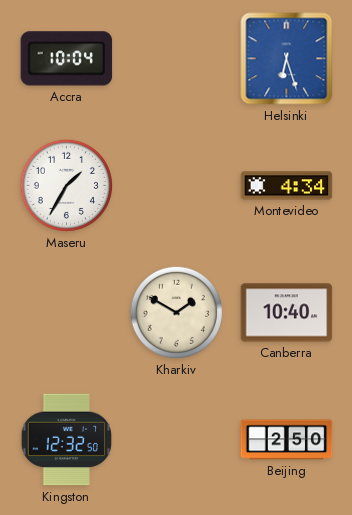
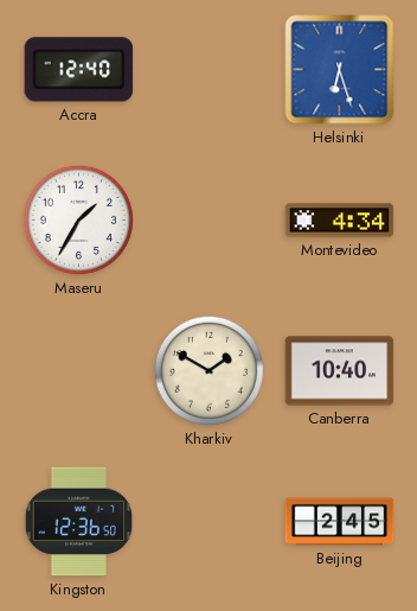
Accra: 10:04 -> 12:40 (79, 70)
Kingston: 12:32 -> 12:36 (79, 522)
Beijing: 2:50 -> 2:45 (340, 522)
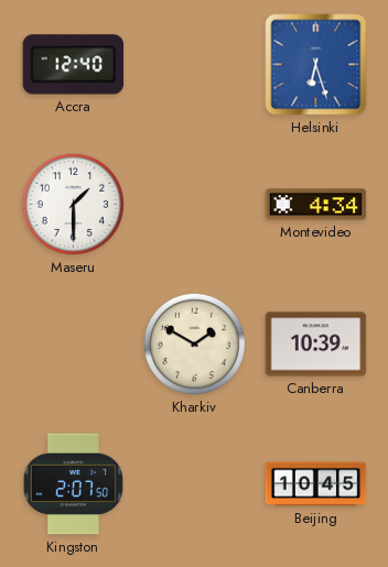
Maseru: 1:35 -> 1:30 (73, 204)
Canberra: 10:40 -> 10:39 (316, 345)
Kingston: 12:36 -> 2:07 (74, 484)
Beijing: 2:45 -> 10:45 (316, 484)
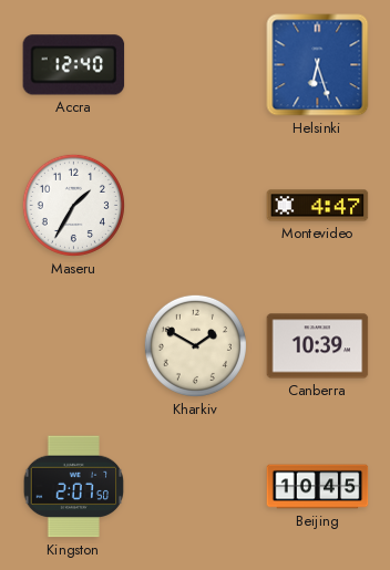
Maseru: 1:30 -> 1:35 (73, 205)
Montevideo: 4:34 -> 4:47 (318, 206)
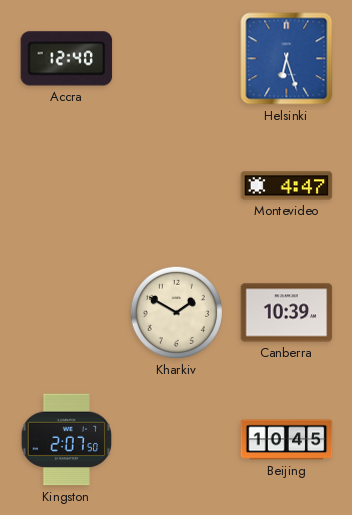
Maseru: 1:35 -> none (73, 205)
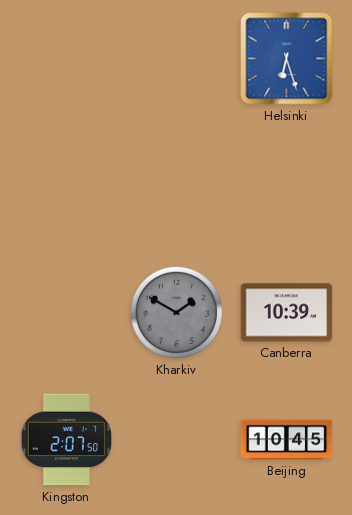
Accra: 12:40 -> none (67, 59)
Montevideo: 4:47 -> none (287, 186)
Kharkiv dial: cream -> grey (176, 312)
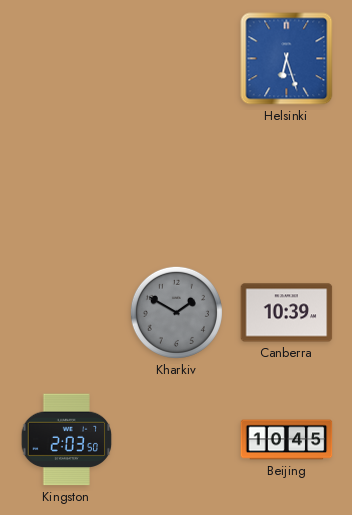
Kingston: 2:07 -> 2:03 (67, 440)
